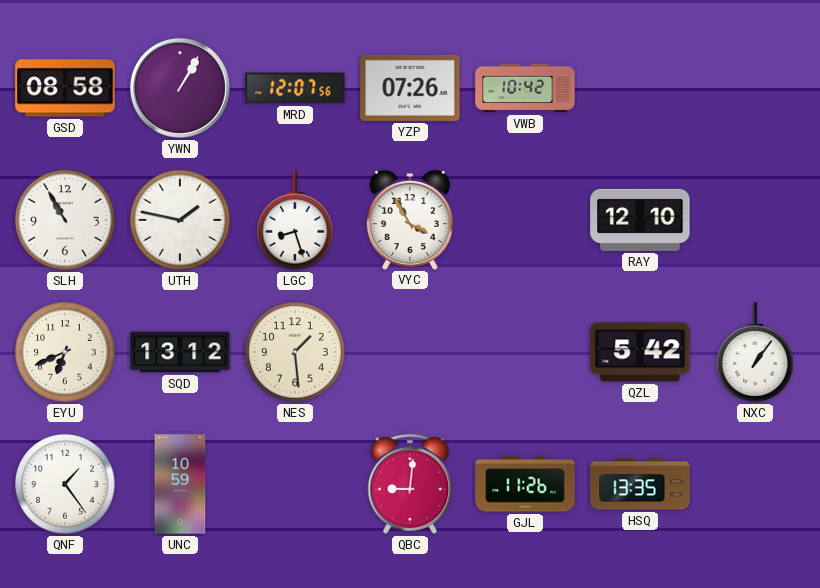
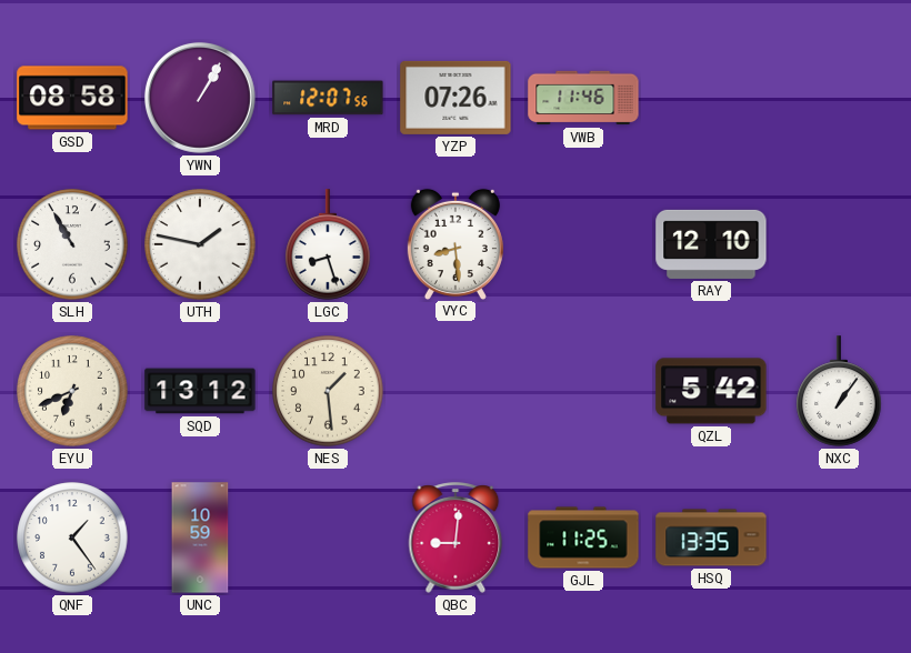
VWB: 10:42 -> 11:46 (583, 98)
VYC: 3:55 -> 8:29 (456, 243)
GJL: 11:26 -> 11:25 (583, 538)
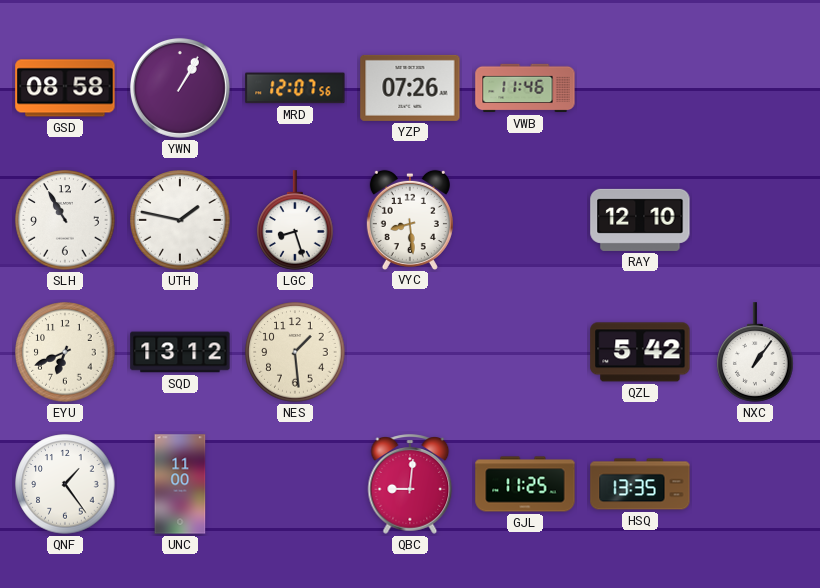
UNC: 10:59 -> 11:00 (180, 484)
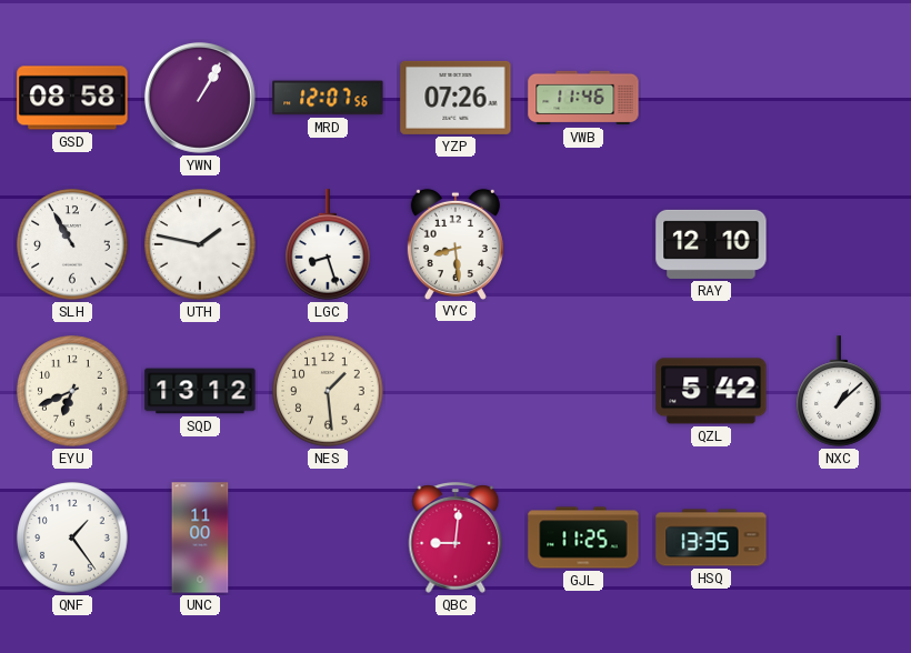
NXC: 1:06 -> 1:08 (839, 391)
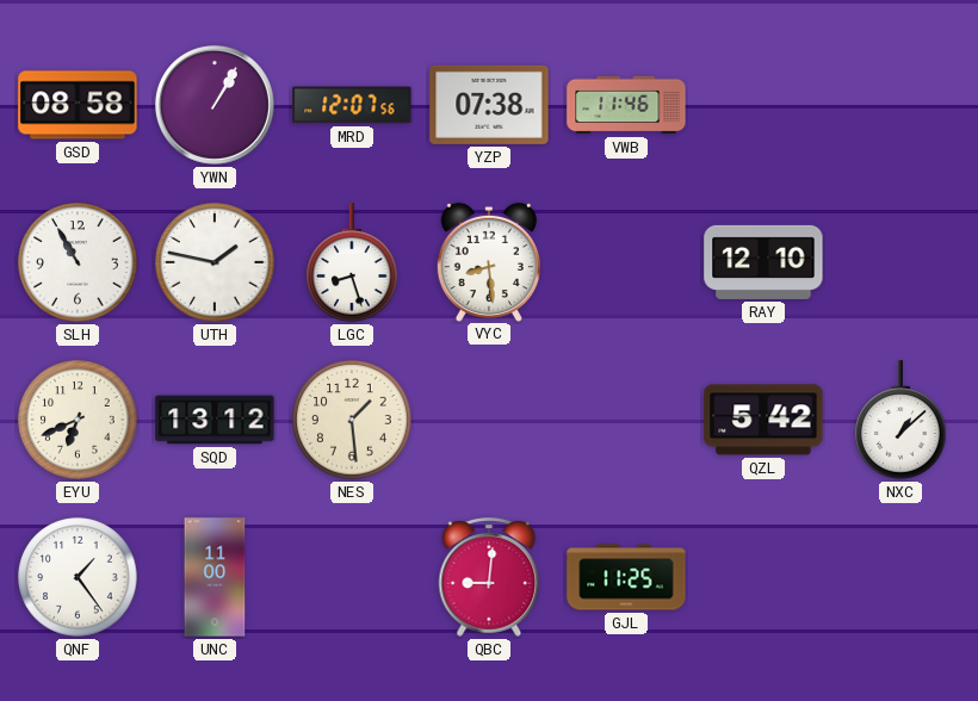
YZP: 07:26 -> 07:38 (489, 105)
HSQ: 13:35 -> none (711, 538)
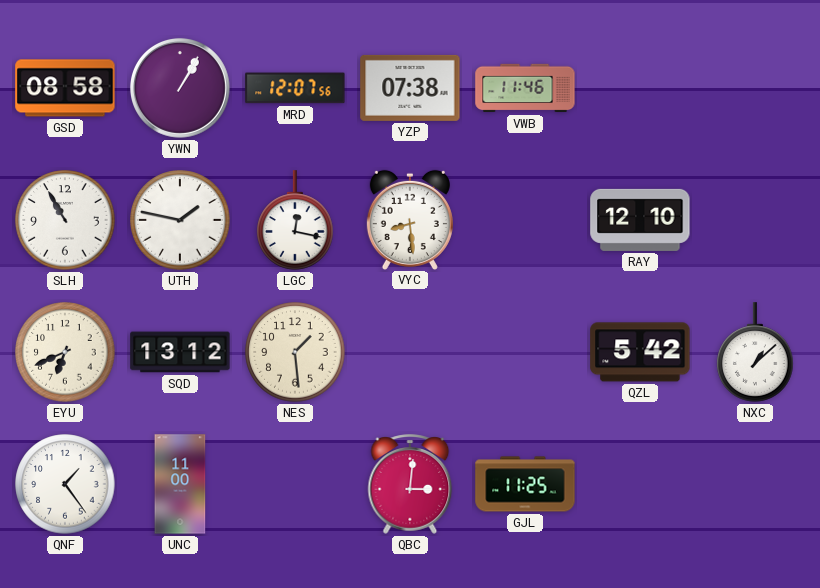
LGC: 8:27 -> 12:17 (295, 220)
QBC: 9:01 -> 3:01 (410, 484)
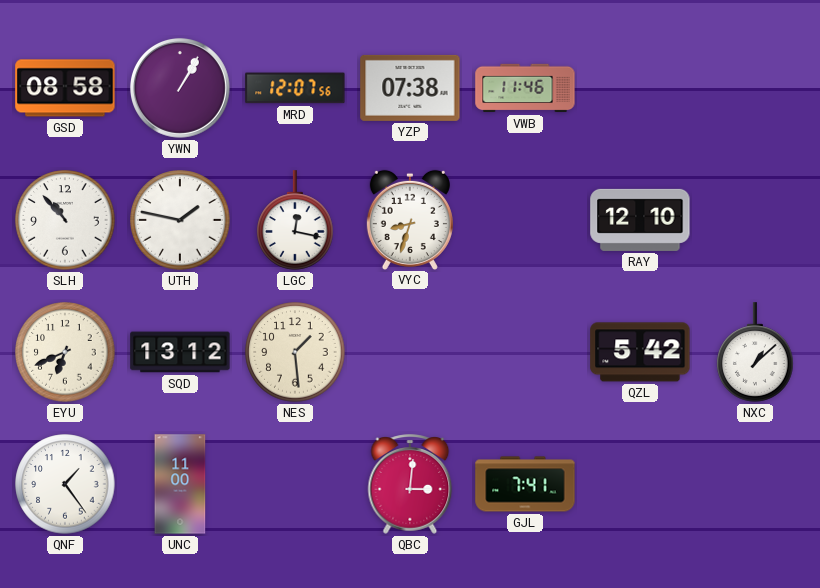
SLH: 10:55 -> 10:53 (65, 220)
VYC: 8:29 -> 8:33 (410, 219)
GJL: 11:25 -> 7:41 (525, 484)
